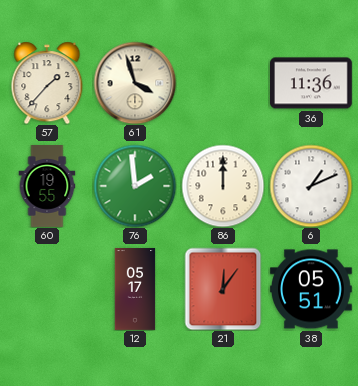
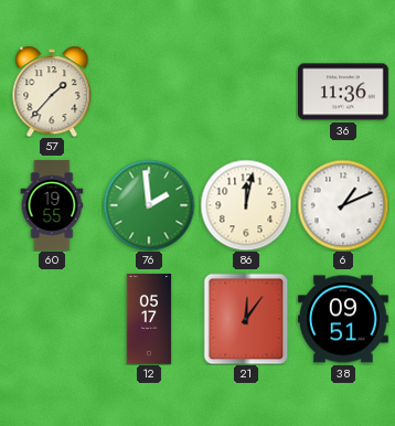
61: 3:57 -> none (135, 83)
86: 12:00 -> 12:02 (246, 205)
38: 05:51 -> 09:51 (344, 319)
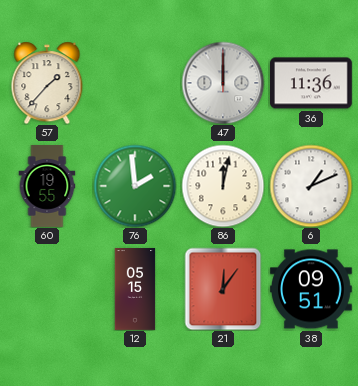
47: none -> 12:00 (223, 83)
12: 05:17 -> 05:15 (135, 289)
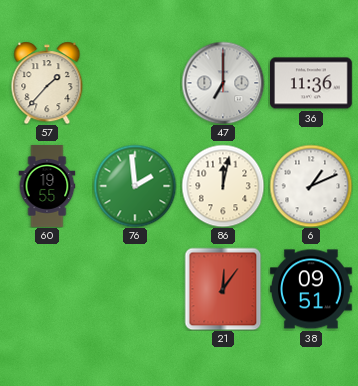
47: 12:00 -> 7:00 (223, 83)
12: 05:15 -> none (135, 289)
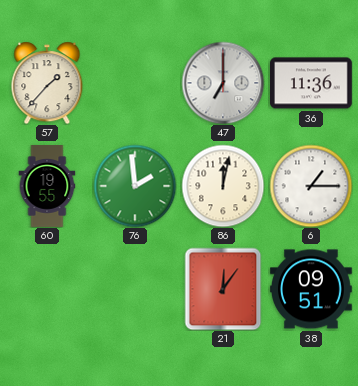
6: 1:11 -> 1:15 (311, 186)
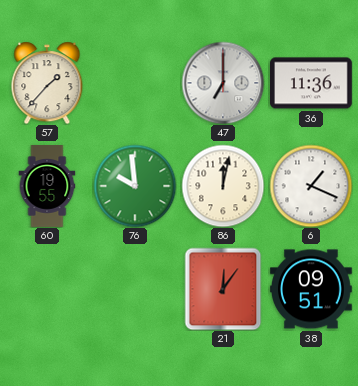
76: 1:59 -> 9:59 (135, 186)
6: 1:15 -> 1:19 (311, 186)
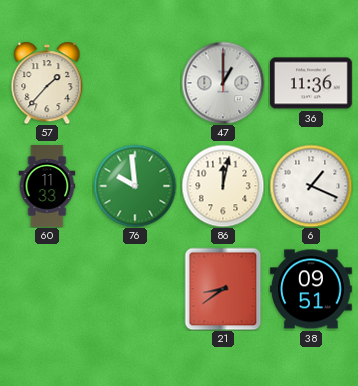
47: 7:00 -> 1:00 (223, 83)
60: 19:55 -> 11:33 (47, 186)
21: 12:06 -> 8:39 (223, 289)
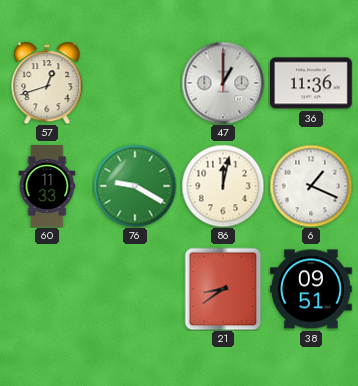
57: 1:37 -> 12:42 (47, 83)
76: 9:59 -> 9:20 (135, 186)
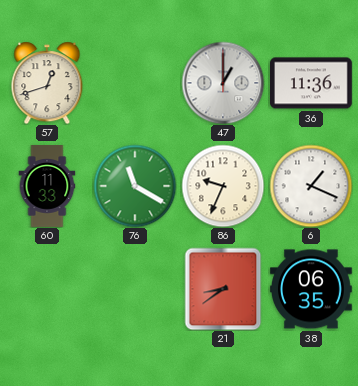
76: 9:20 -> 11:20 (135, 186)
86: 12:02 -> 9:34 (223, 186)
38: 09:51 -> 06:35 (312, 289)
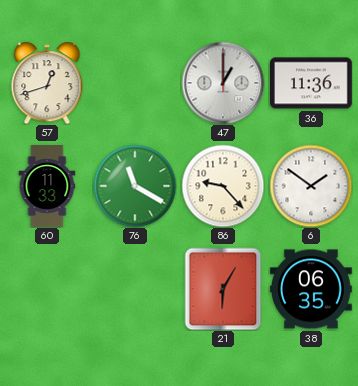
86: 9:34 -> 9:23 (223, 186)
6: 1:19 -> 1:51 (311, 186)
21: 8:39 -> 6:05 (223, 289)
